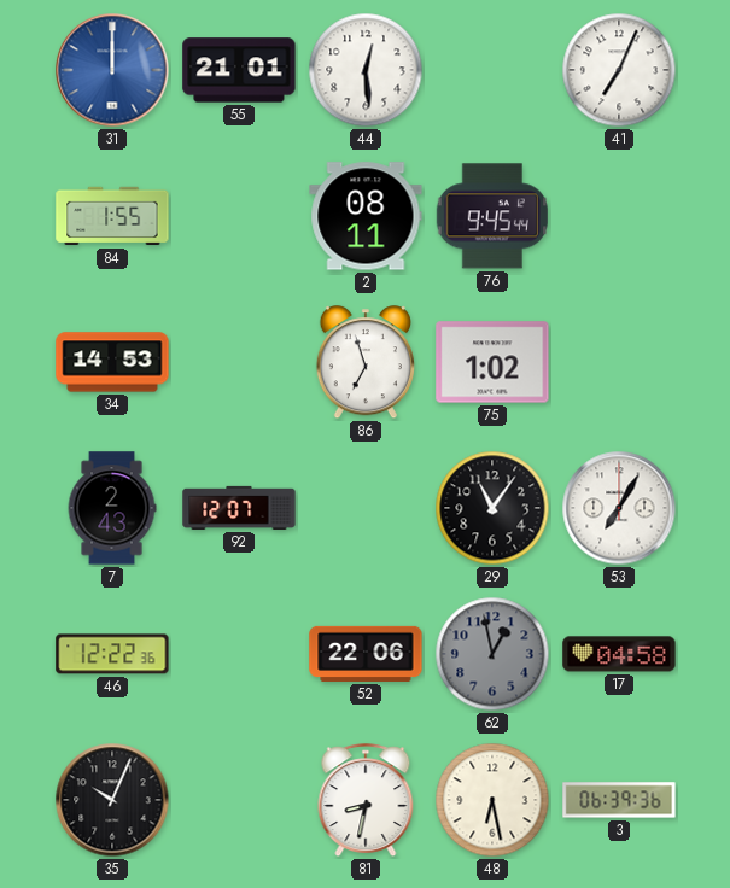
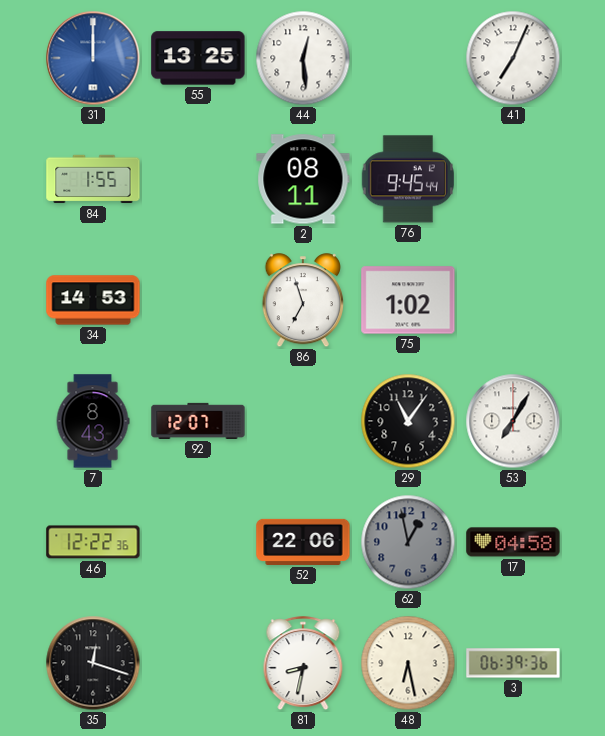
55: 21:01 -> 13:25 (198, 58)
7: 2:43 -> 8:43 (93, 421)
35: 10:04 -> 12:18 (93, 663)
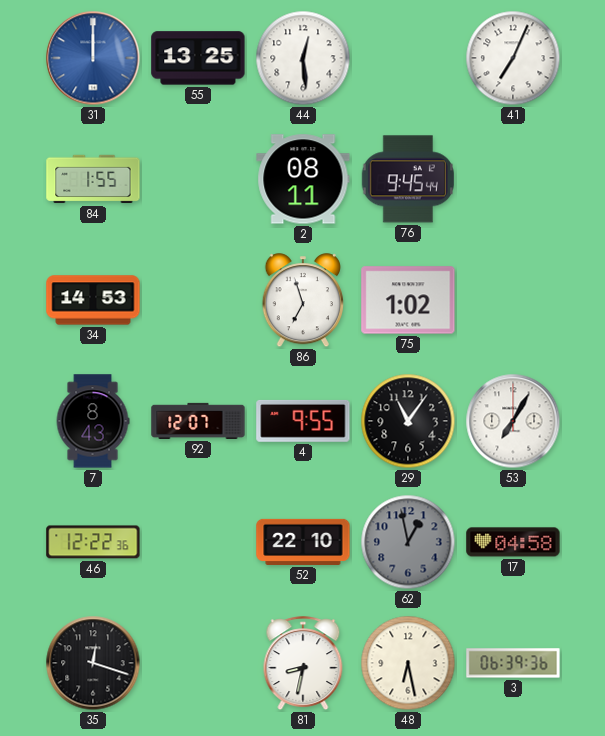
4: none -> 9:55 (303, 421)
52: 22:06 -> 22:10 (303, 542)
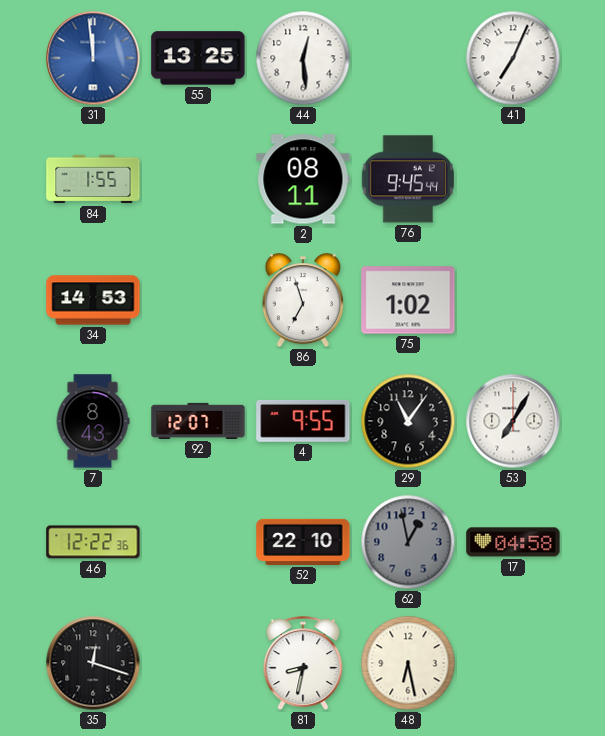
31: 12:00 -> 11:59 (93, 58)
3: 06:39 -> none (513, 663)
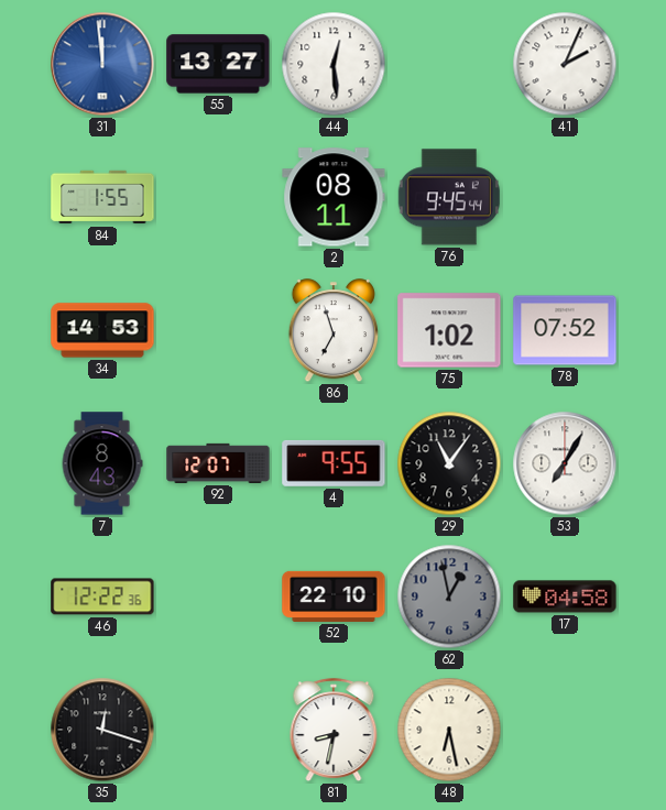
55: 13:25 -> 13:27 (218, 64)
41: 7:04 -> 2:04 (565, 64)
78: none -> 07:52 (565, 330)
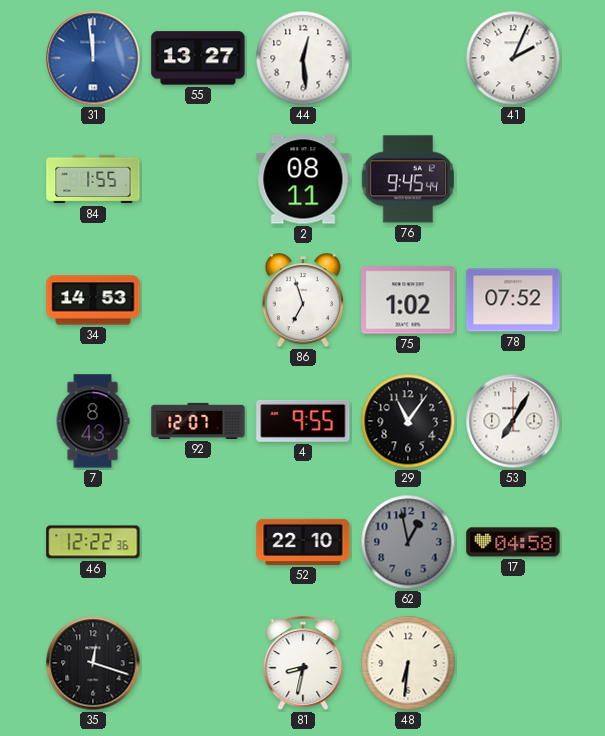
48: 6:28 -> 6:31 (408, 663)
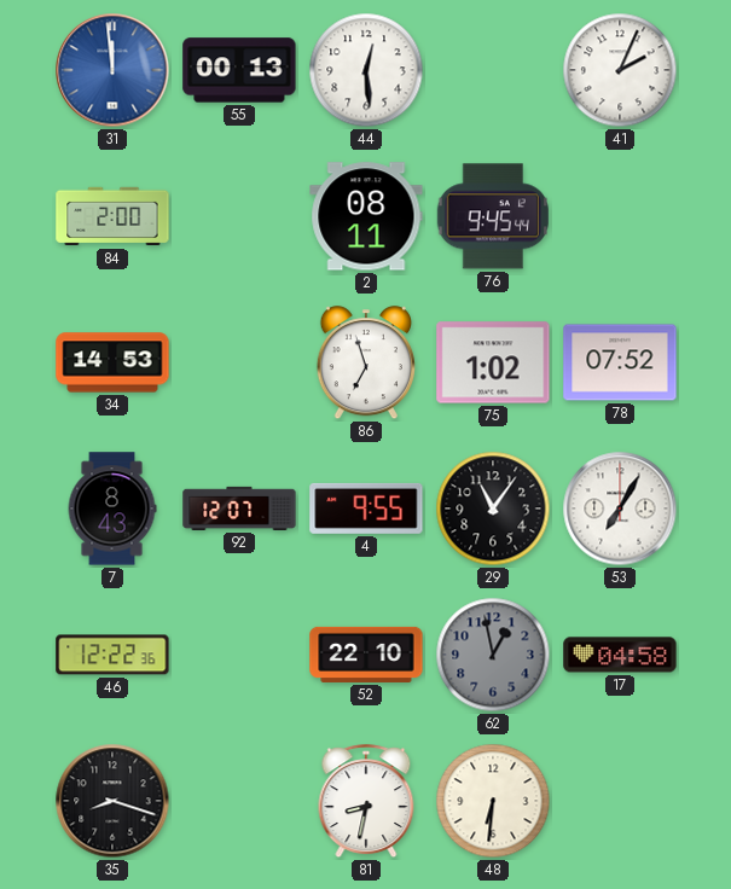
55: 13:27 -> 00:13 (239, 70)
84: 1:55 -> 2:00 (112, 216)
35: 12:18 -> 8:18 (112, 801)
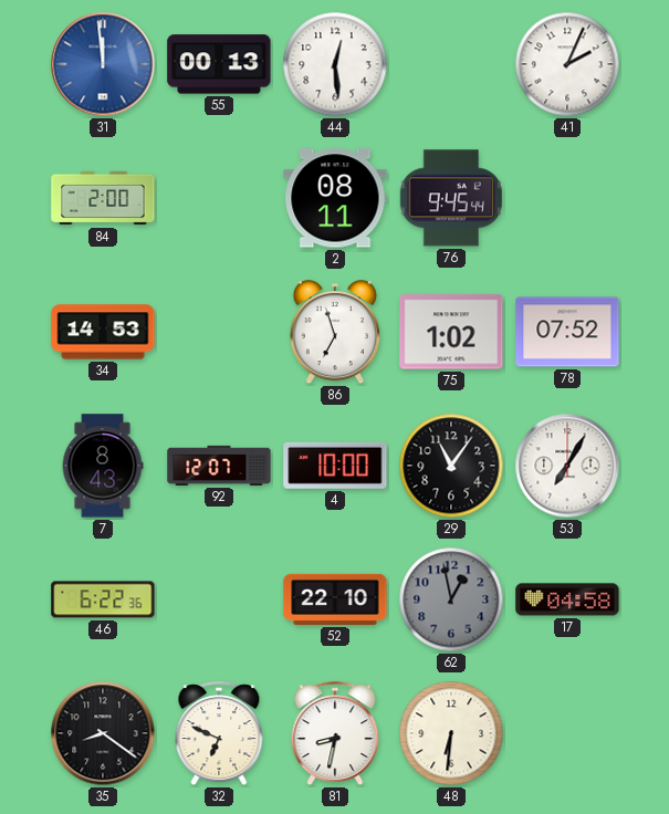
4: 9:55 -> 10:00 (335, 466)
46: 12:22 -> 6:22 (103, 599)
35: 8:18 -> 8:21 (103, 733)
32: none -> 6:49 (219, 734)
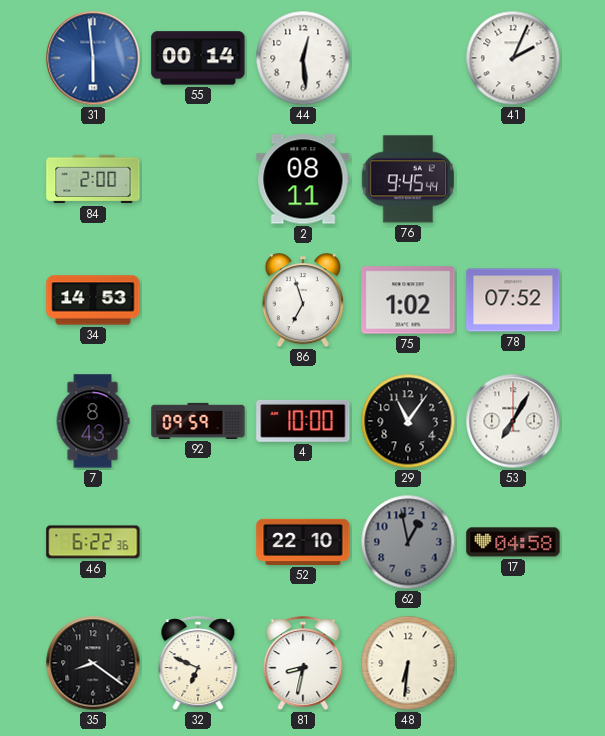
31: 11:59 -> 5:59 (93, 58)
55: 00:13 -> 00:14 (198, 58)
92: 12:07 -> 09:59 (198, 421)
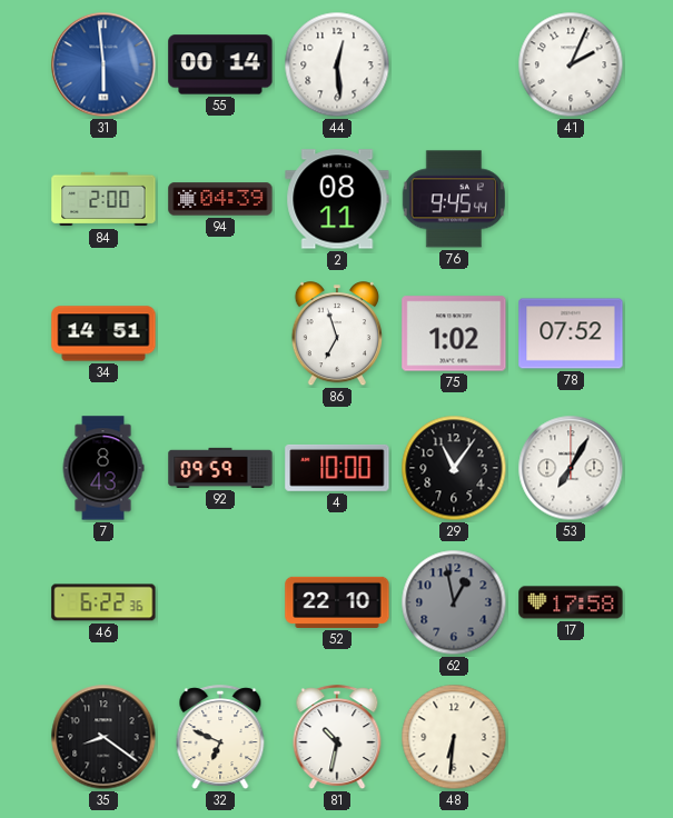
94: none -> 04:39 (220, 199)
34: 14:53 -> 14:51 (103, 333)
17: 04:58 -> 17:58 (571, 602)
81: 8:32 -> 10:32 (337, 738)
